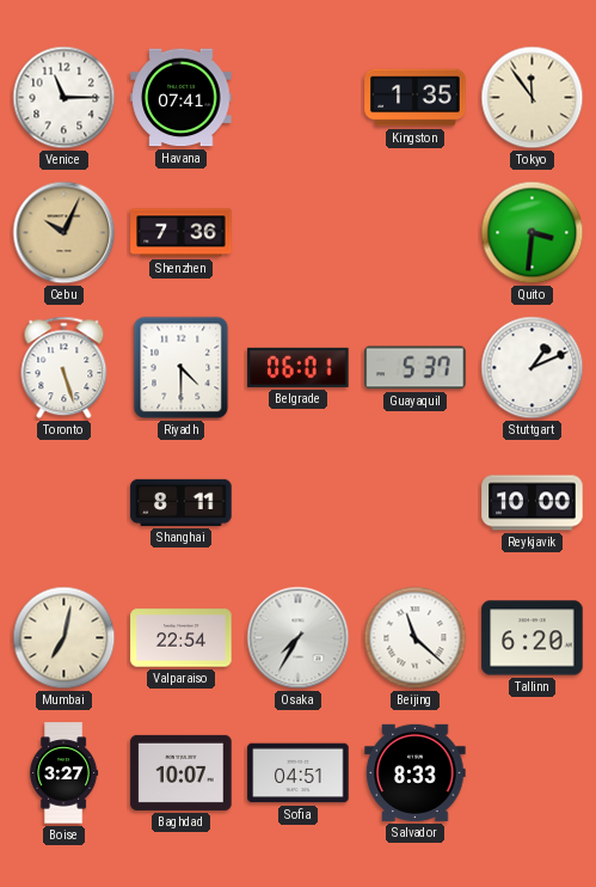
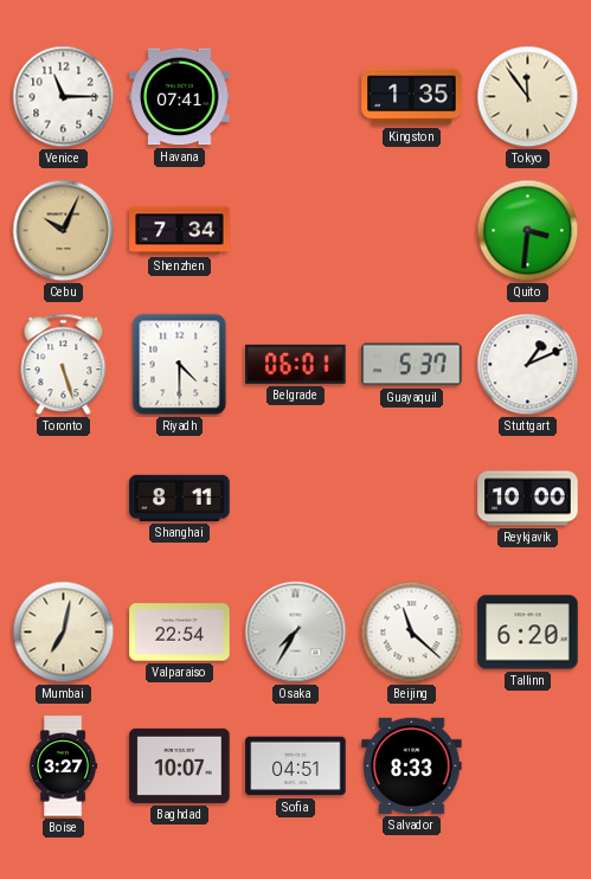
Shenzhen: 7:36 -> 7:34 (180, 231)
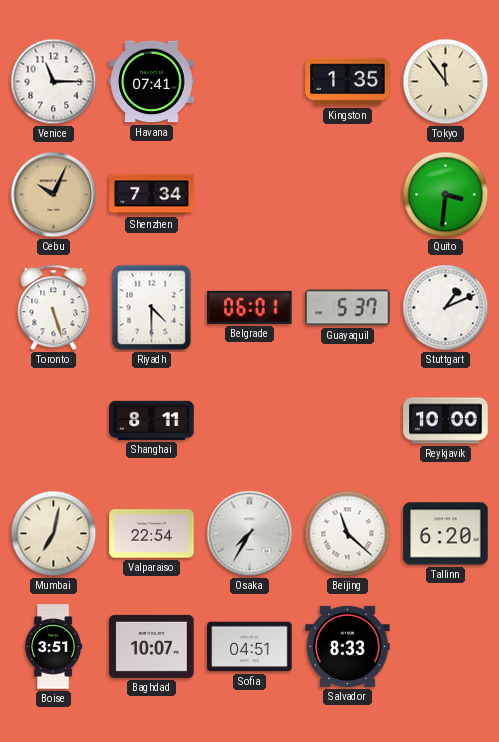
Boise: 3:27 -> 3:51 (54, 647)
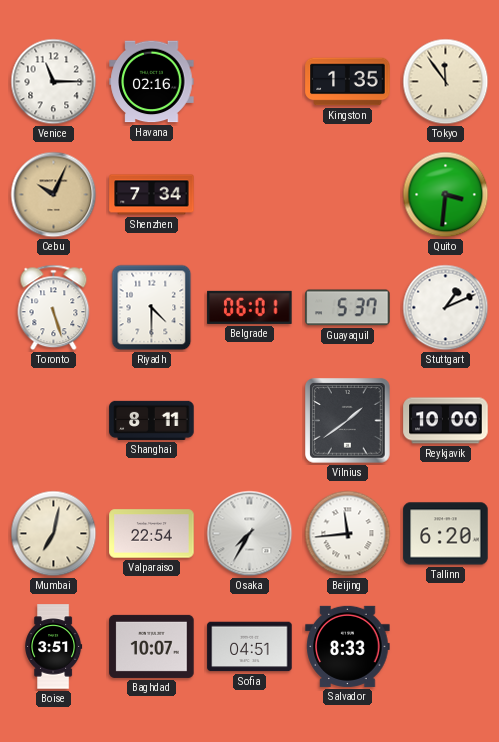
Havana: 07:41 -> 02:16 (152, 82)
Vilnius: none -> 1:39 (348, 421)
Beijing: 11:22 -> 11:44 (348, 534)
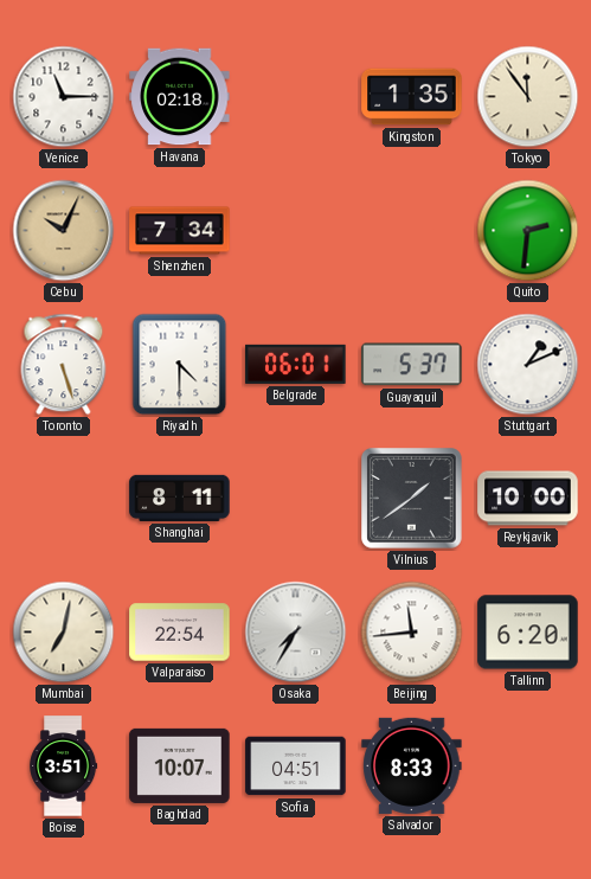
Havana: 02:16 -> 02:18 (180, 97)
Quito: 3:31 -> 2:31 (528, 231)
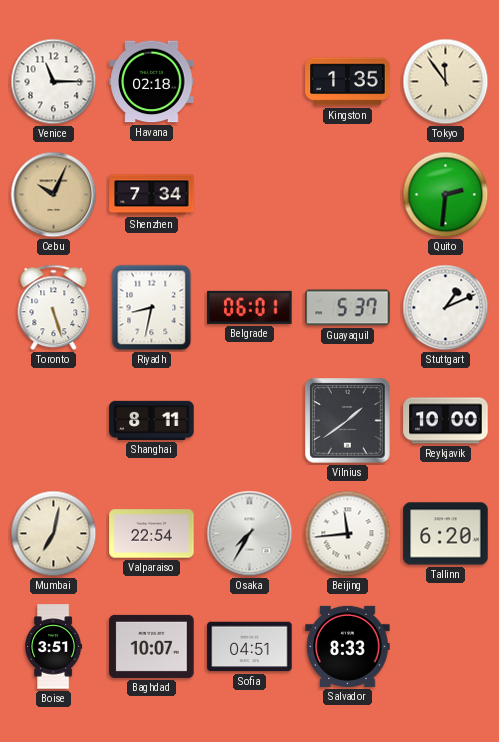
Riyadh: 4:30 -> 8:32 (152, 308)
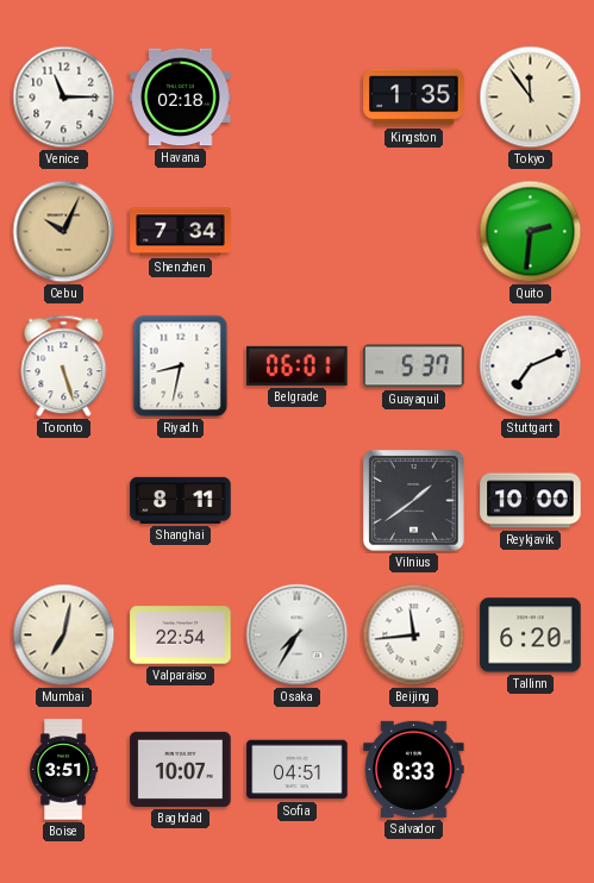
Stuttgart: 1:11 -> 7:11 (531, 367)
